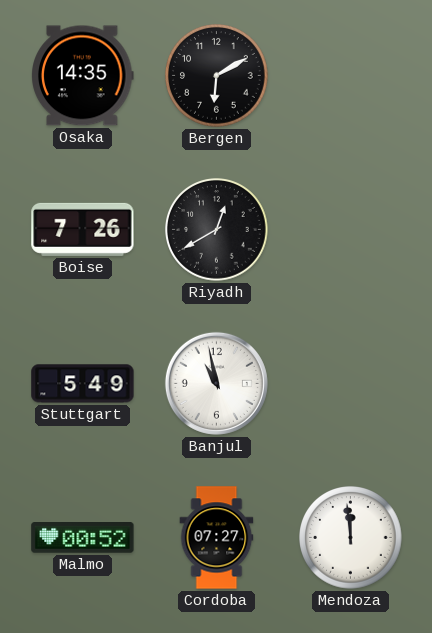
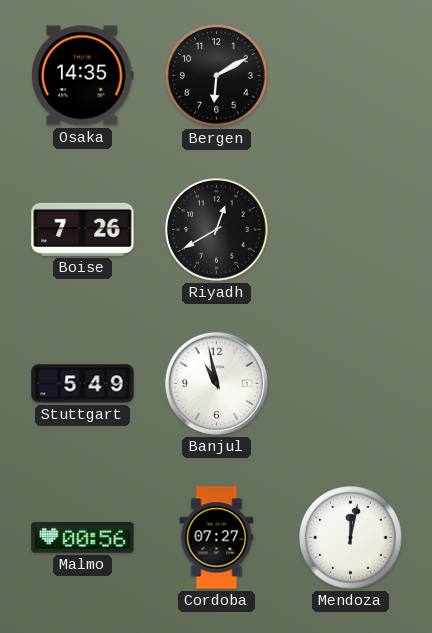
Malmo: 00:52 -> 00:56 (83, 538)
Mendoza: 11:59 -> 12:02 (351, 538)
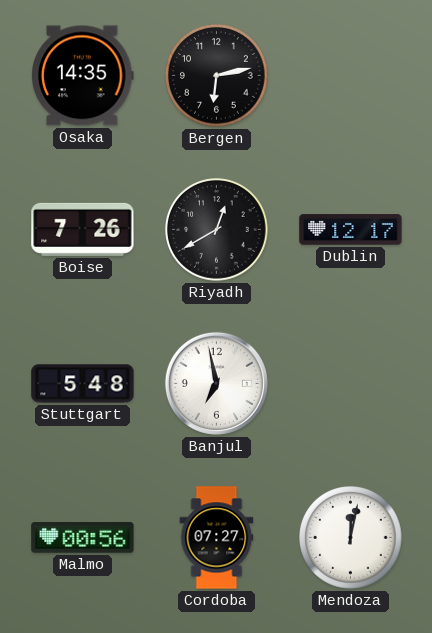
Bergen: 6:10 -> 6:13 (217, 76)
Dublin: none -> 12:17 (351, 230)
Stuttgart: 5:49 -> 5:48 (83, 384)
Banjul: 10:58 -> 6:58 (216, 383)
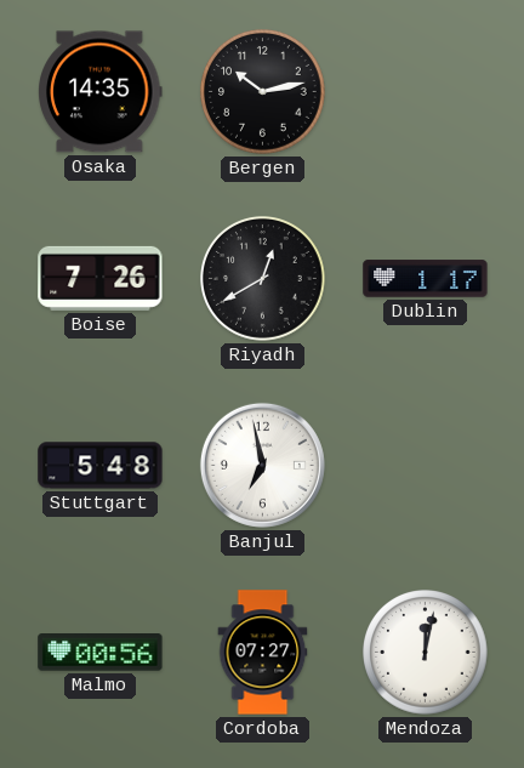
Bergen: 6:13 -> 10:13 (263, 92)
Dublin: 12:17 -> 1:17 (426, 279)
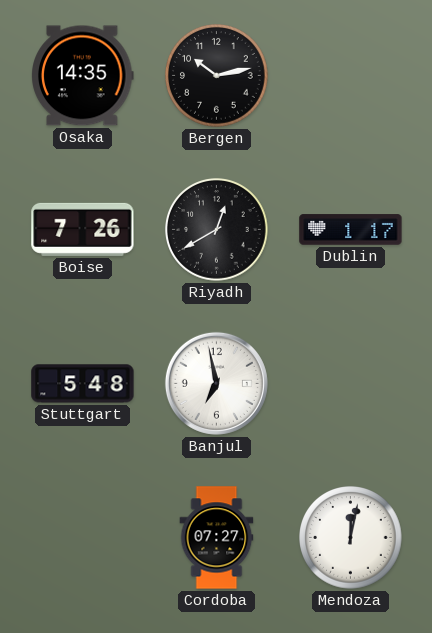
Malmo: 00:56 -> none (101, 653)
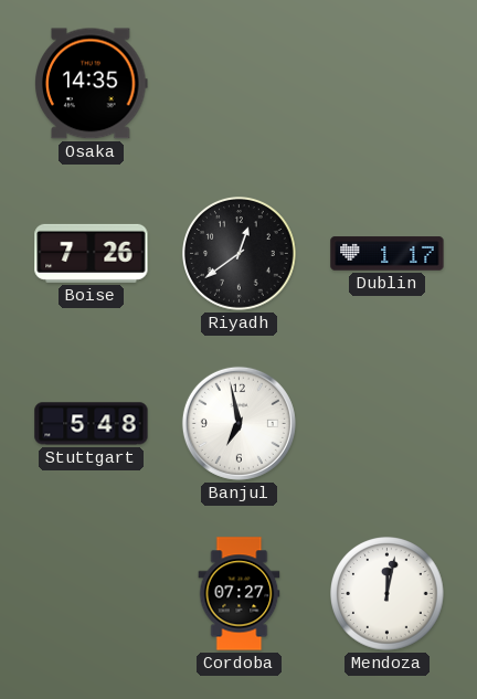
Bergen: 10:13 -> none (217, 76)
Riyadh: 12:40 -> 12:39 (240, 254)
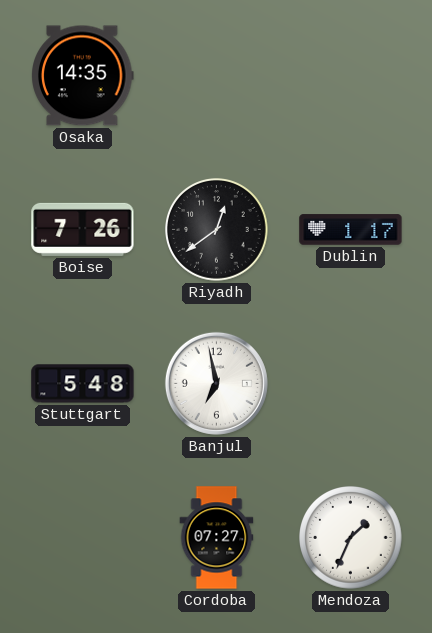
Mendoza: 12:02 -> 1:34 (351, 538)
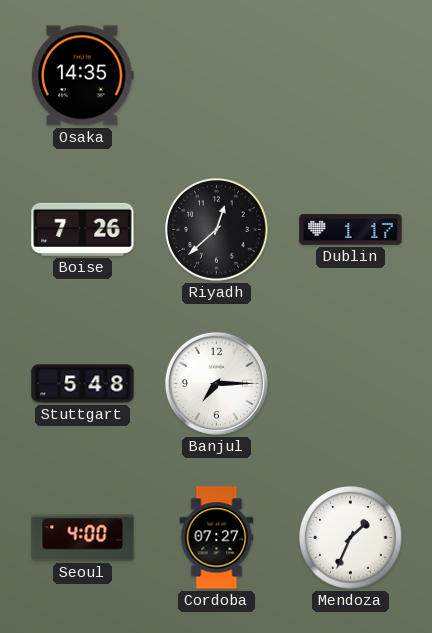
Riyadh: 12:39 -> 12:38 (217, 230)
Banjul: 6:58 -> 7:15 (216, 383)
Seoul: none -> 4:00 (83, 538)
